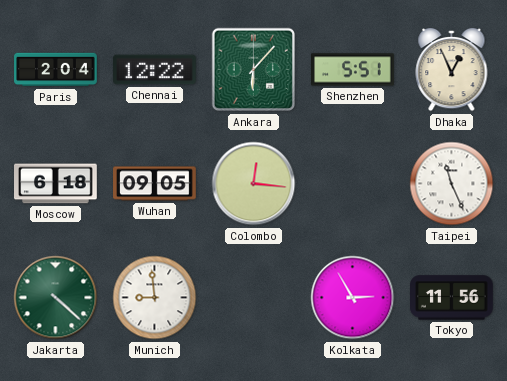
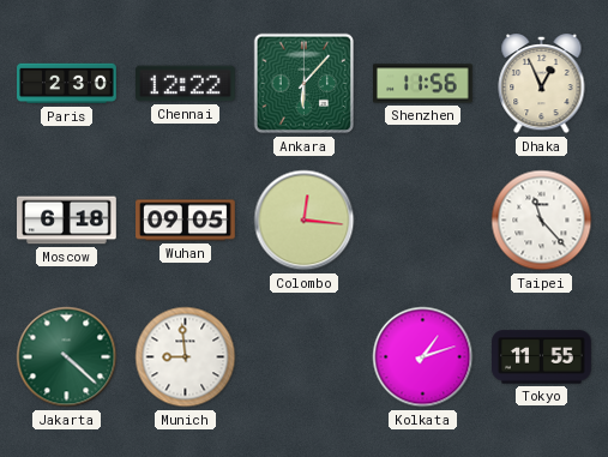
Paris: 2:04 -> 2:30 (67, 84)
Shenzhen: 5:51 -> 11:56 (423, 84)
Taipei: 11:26 -> 11:23 (542, 221)
Kolkata: 2:55 -> 1:12 (423, 357)
Tokyo: 11:56 -> 11:55 (542, 357)
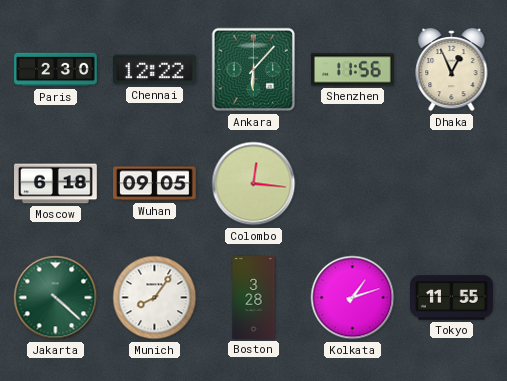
Taipei: 11:23 -> none (542, 221)
Munich: 8:59 -> 8:06 (155, 298)
Boston: none -> 3:28 (254, 298)
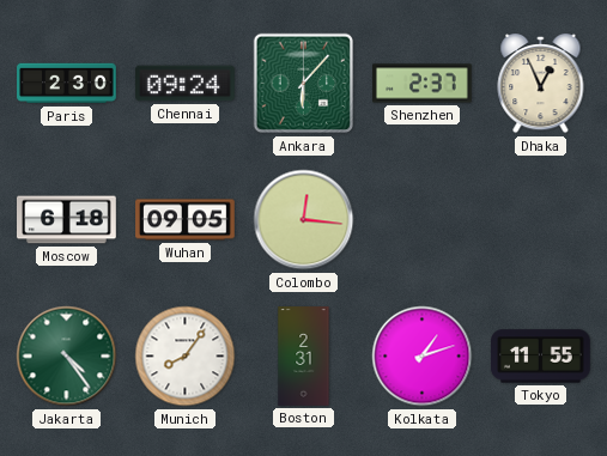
Chennai: 12:22 -> 09:24 (186, 84)
Shenzhen: 11:56 -> 2:37 (423, 84)
Jakarta: 4:22 -> 4:24 (67, 357)
Boston: 3:28 -> 2:31 (304, 357)
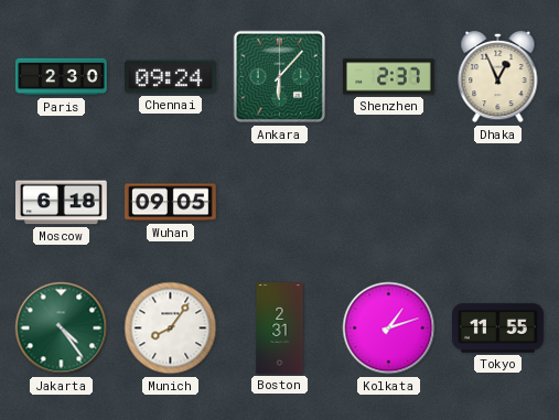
Colombo: 12:16 -> none (304, 220)
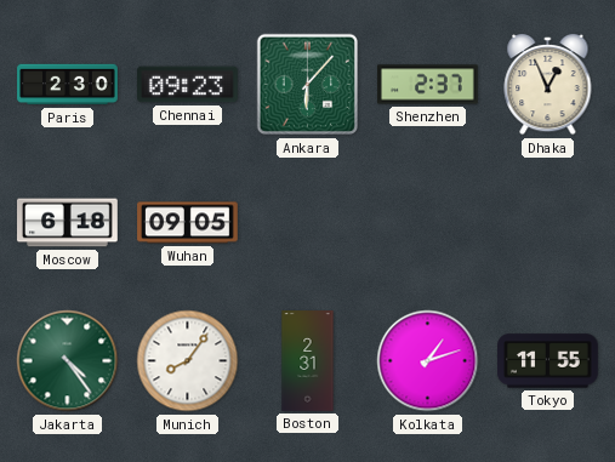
Chennai: 09:24 -> 09:23 (188, 85)
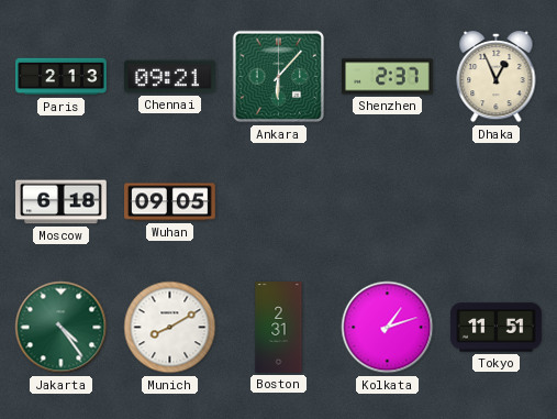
Paris: 2:30 -> 2:13 (62, 77)
Chennai: 09:23 -> 09:21 (170, 77)
Munich: 8:06 -> 8:10 (170, 328)
Tokyo: 11:55 -> 11:51 (497, 328)
